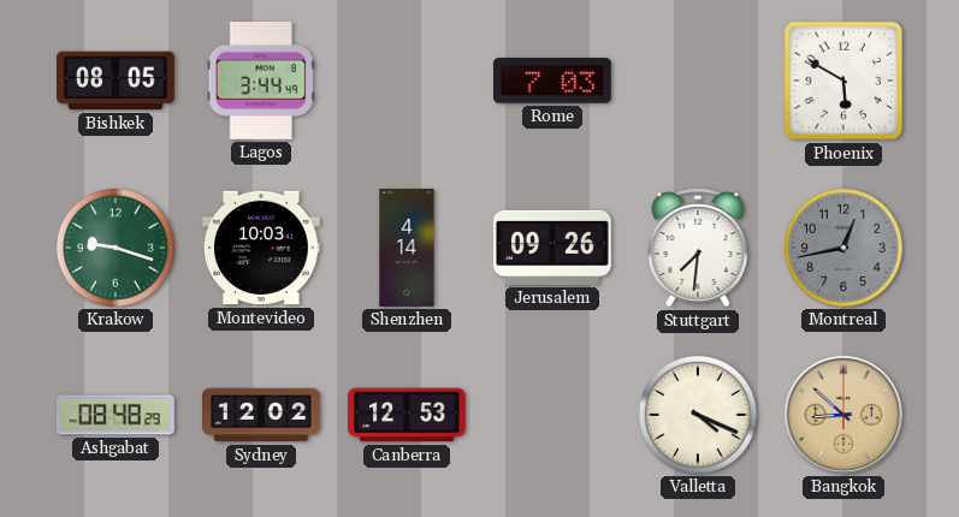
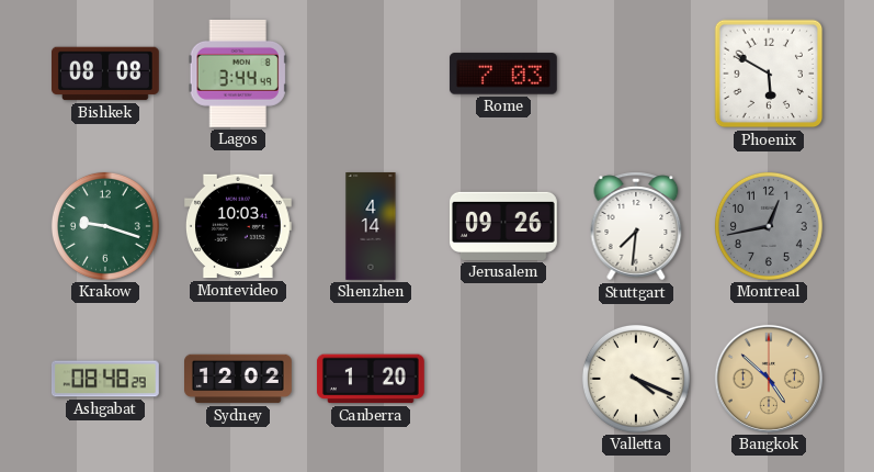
Bishkek: 08:05 -> 08:08 (106, 74)
Canberra: 12:53 -> 1:20 (371, 379)
Bangkok: 8:52 -> 4:52 (769, 379)
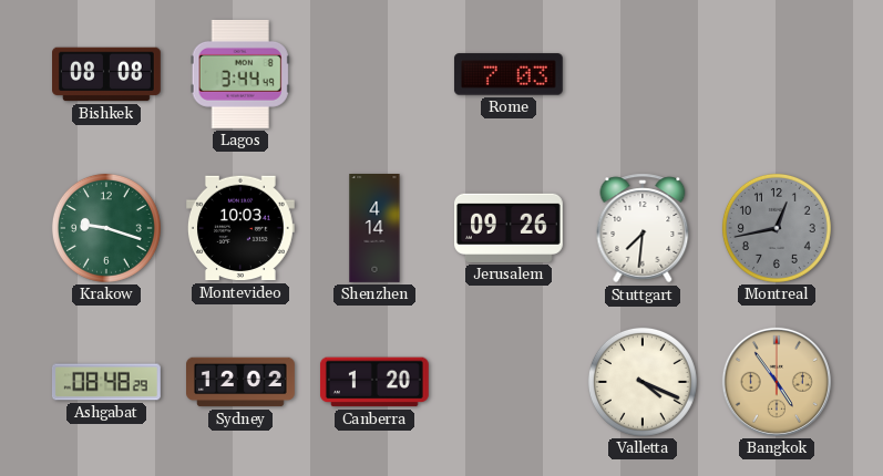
Phoenix: 5:50 -> none (769, 74)
Bangkok: 4:52 -> 4:54 (777, 382)
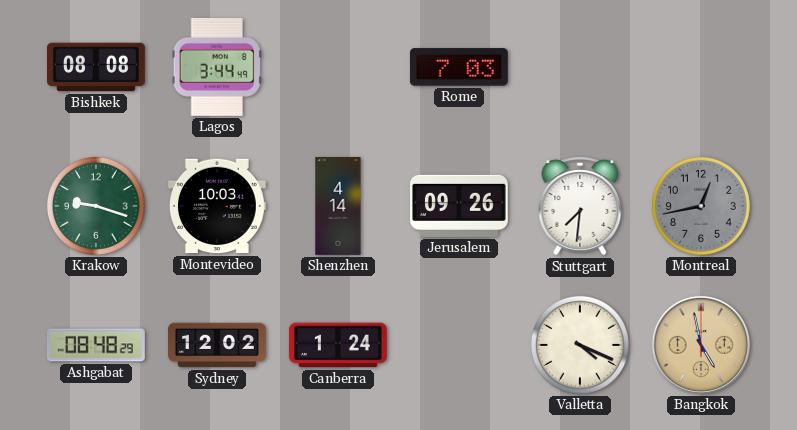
Canberra: 1:20 -> 1:24 (338, 345)
Bangkok: 4:54 -> 4:58 (701, 345)
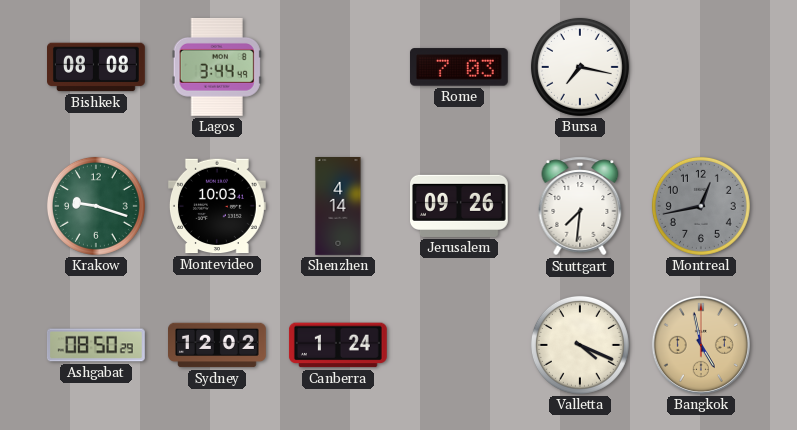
Bursa: none -> 7:17 (580, 67)
Ashgabat: 08:48 -> 08:50 (96, 345)
